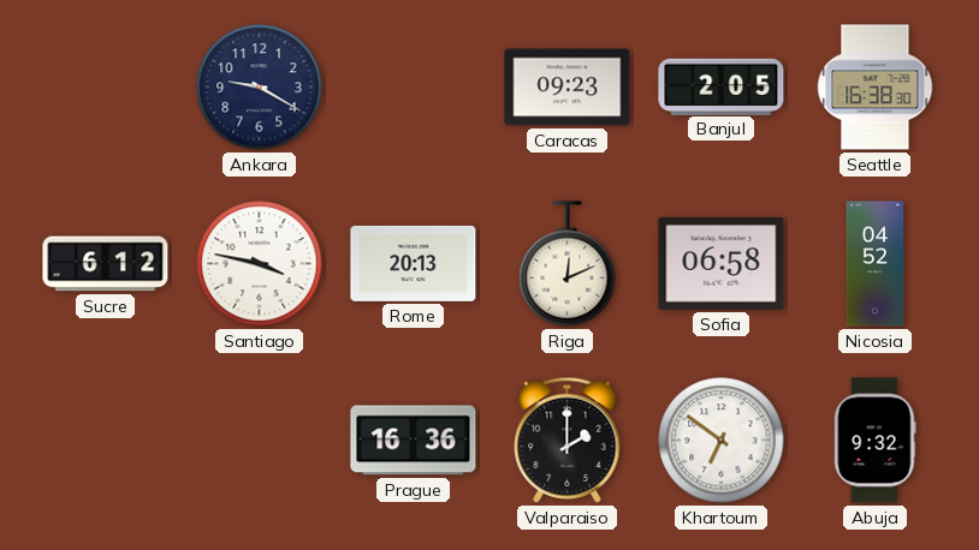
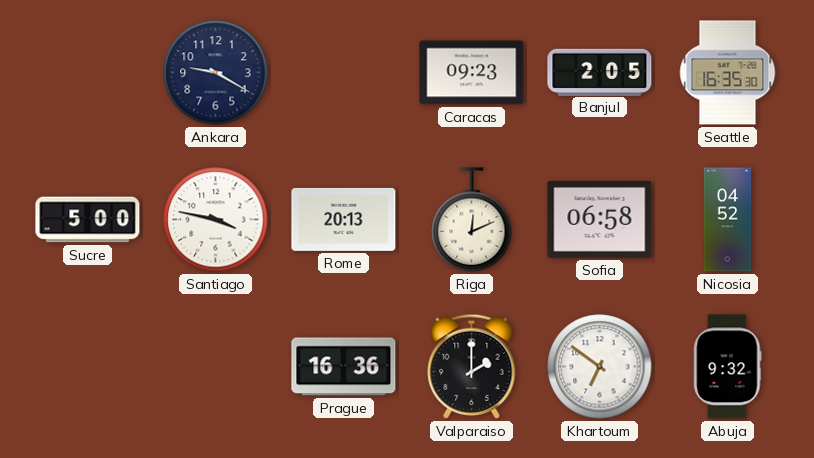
Seattle: 16:38 -> 16:35 (728, 73)
Sucre: 6:12 -> 5:00 (88, 220)
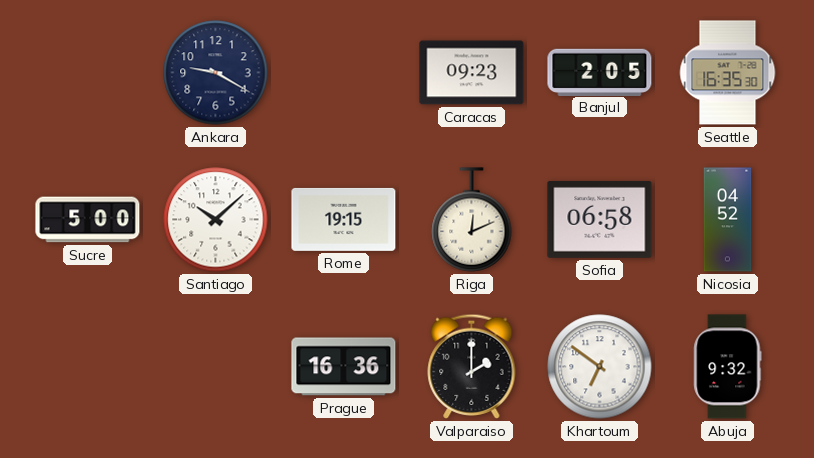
Santiago: 3:47 -> 10:08 (216, 220)
Rome: 20:13 -> 19:15 (344, 219)
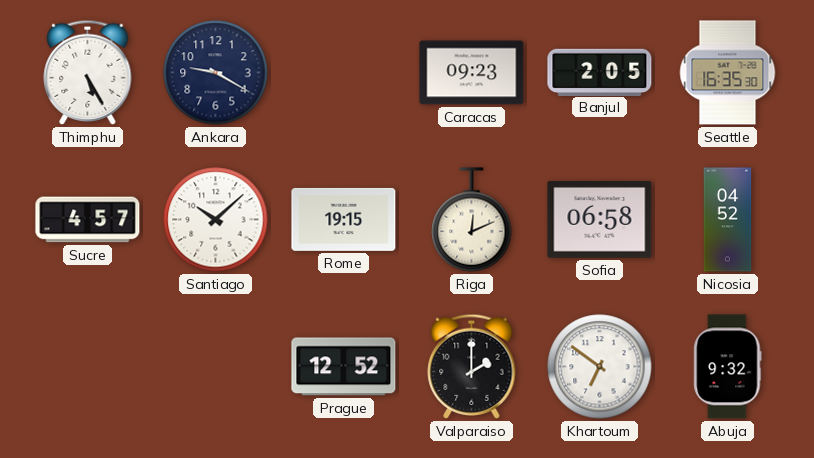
Thimphu: none -> 5:25 (88, 72)
Sucre: 5:00 -> 4:57 (88, 220)
Prague: 16:36 -> 12:52 (344, 367)
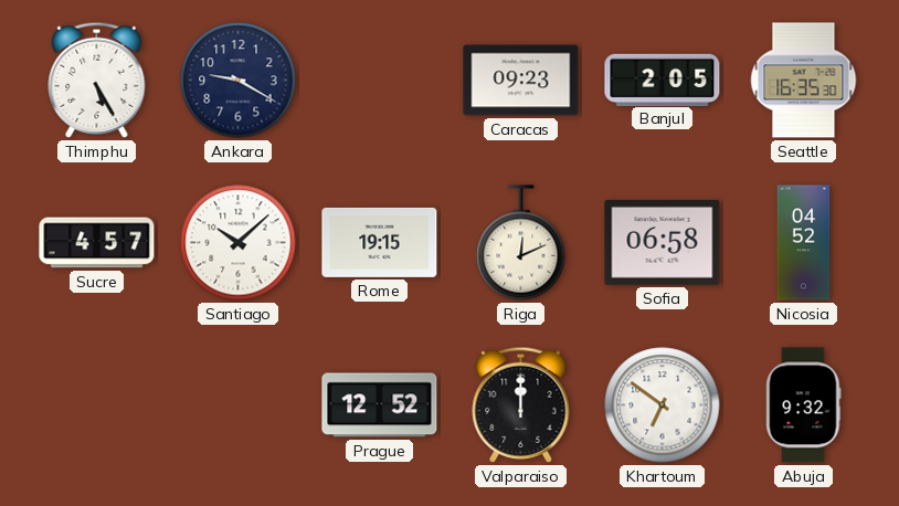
Valparaiso: 2:00 -> 12:00 (521, 404)
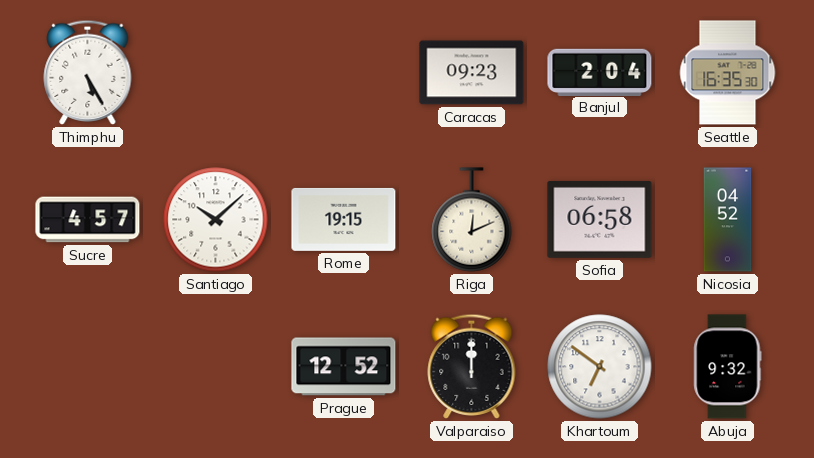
Ankara: 9:20 -> none (239, 81)
Banjul: 2:05 -> 2:04 (600, 72)
